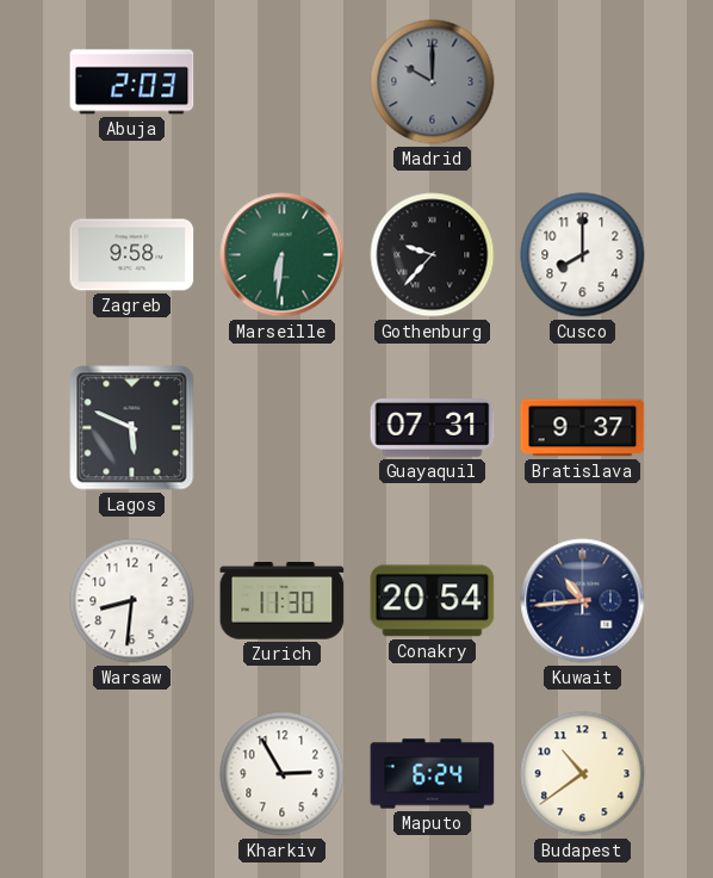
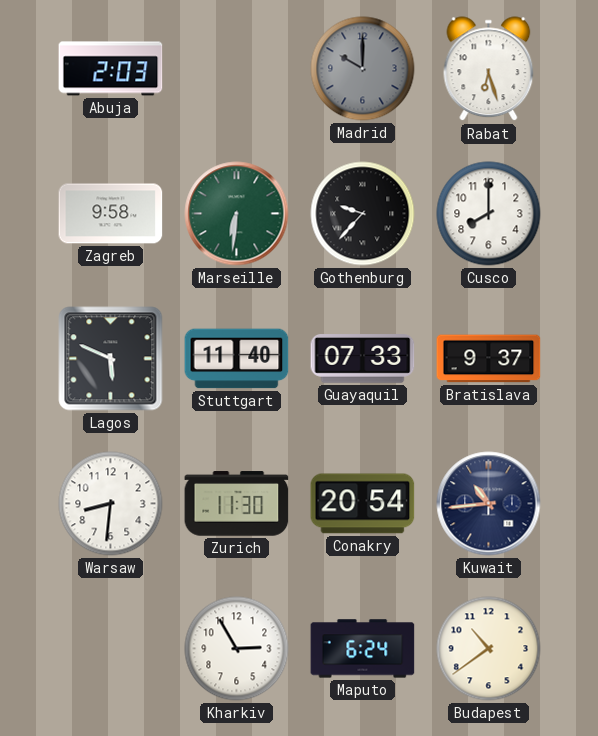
Rabat: none -> 6:27 (489, 69)
Stuttgart: none -> 11:40 (237, 359)
Guayaquil: 07:31 -> 07:33 (363, 359)
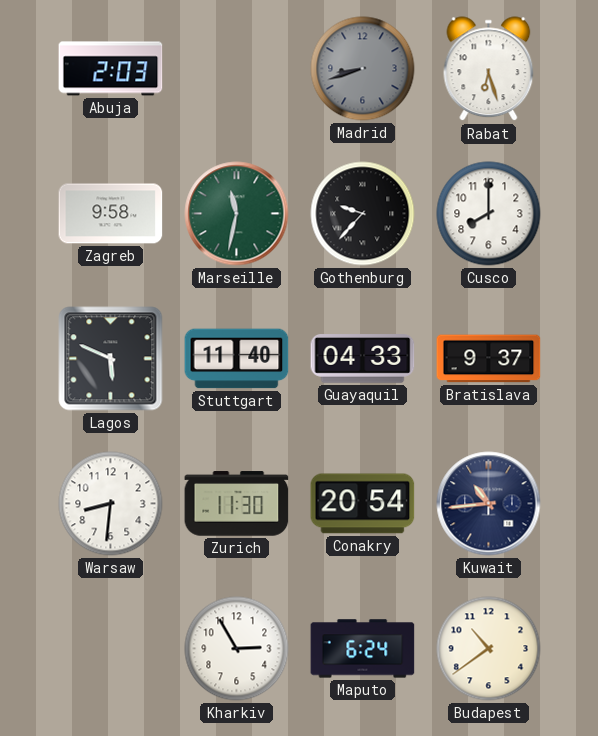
Madrid: 10:00 -> 8:42 (363, 69)
Marseille: 6:31 -> 11:32 (237, 214)
Guayaquil: 07:33 -> 04:33 (363, 359)
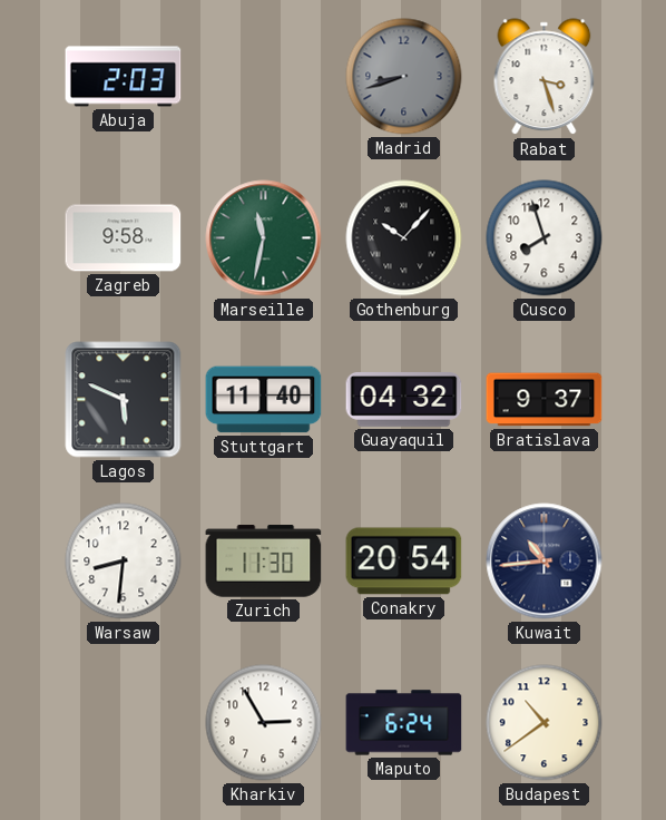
Rabat: 6:27 -> 3:27 (545, 77)
Gothenburg: 9:37 -> 10:07 (404, 238)
Cusco: 8:00 -> 7:57 (545, 238)
Guayaquil: 04:33 -> 04:32 (404, 400)
